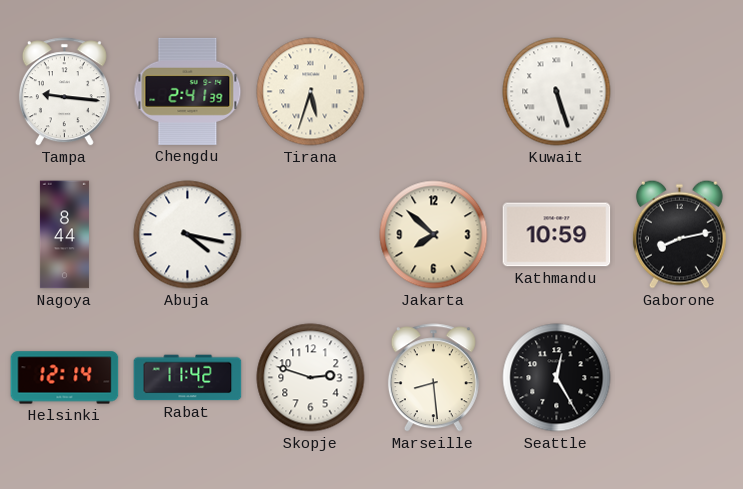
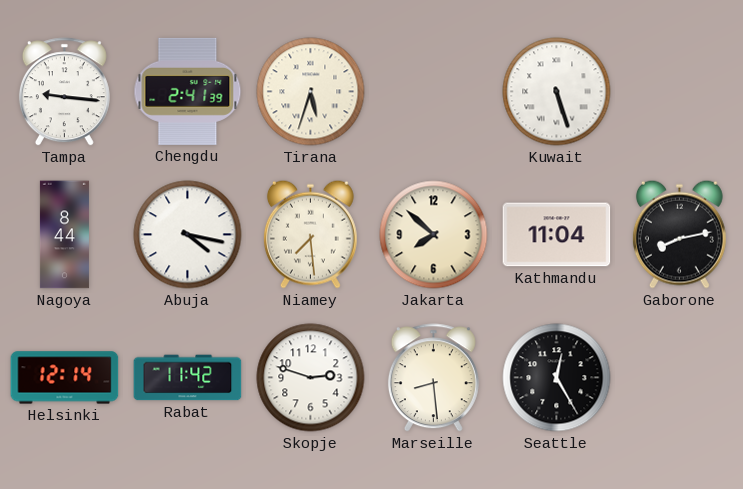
Niamey: none -> 7:29 (310, 234)
Kathmandu: 10:59 -> 11:04 (557, 235)
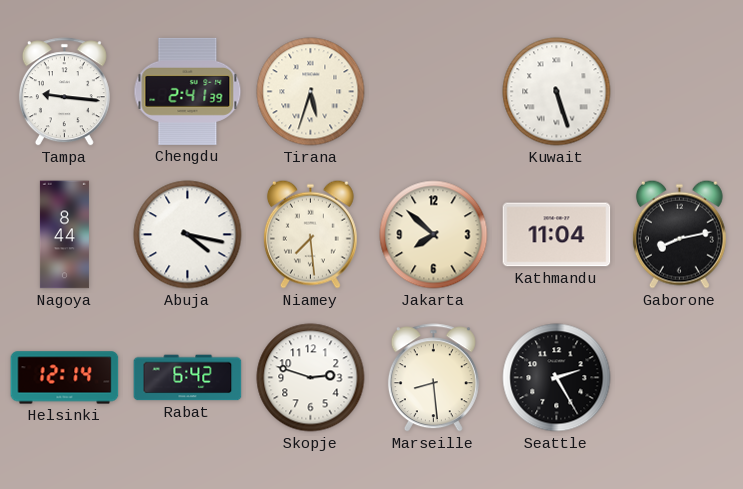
Rabat: 11:42 -> 6:42 (188, 378)
Seattle: 12:25 -> 2:25 (557, 378)
